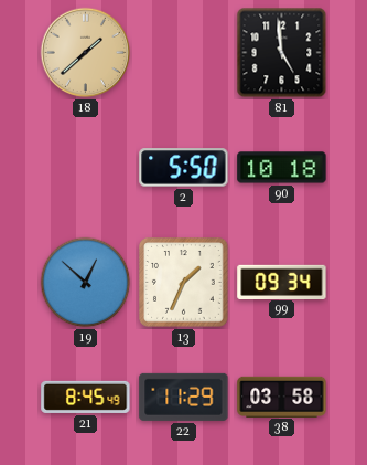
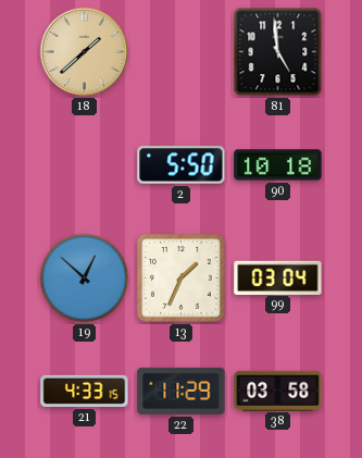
99: 09:34 -> 03:04 (278, 277)
21: 8:45 -> 4:33 (85, 391)
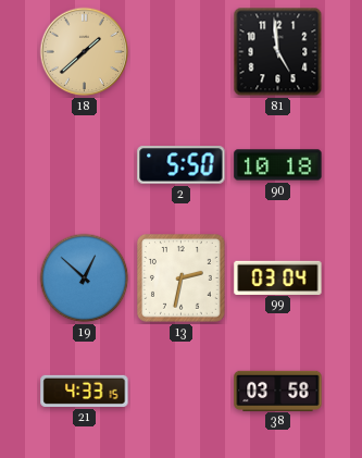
13: 1:34 -> 2:32 (182, 278)
22: 11:29 -> none (182, 391)
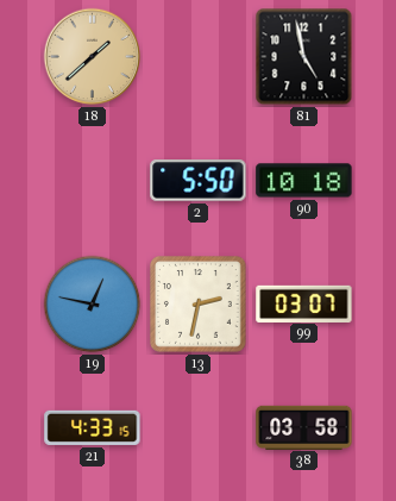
81: 4:59 -> 4:58 (304, 57)
19: 12:52 -> 12:47 (93, 305)
99: 03:04 -> 03:07 (304, 303)
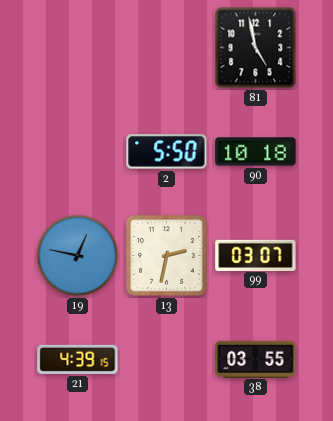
18: 1:38 -> none (93, 57)
21: 4:33 -> 4:39 (78, 359)
38: 03:58 -> 03:55 (256, 359)
